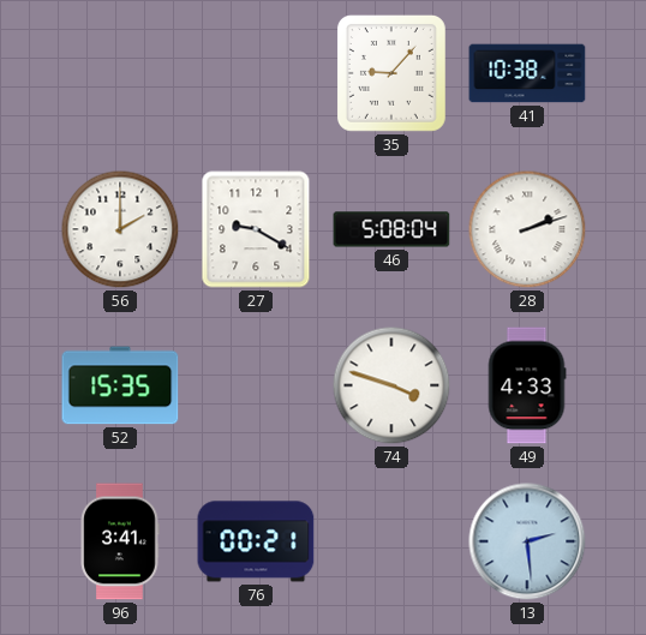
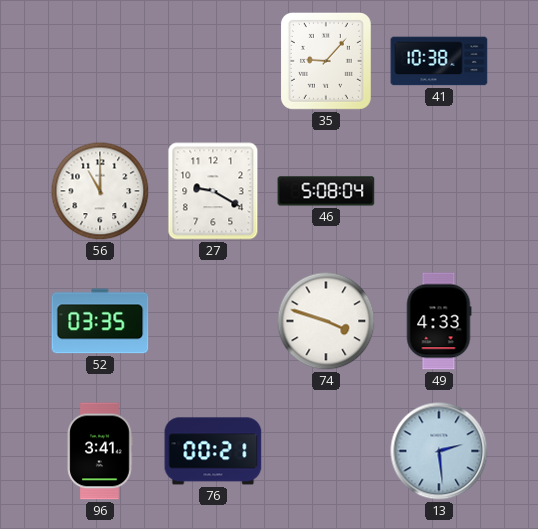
56: 2:00 -> 11:00 (100, 191)
28: 2:12 -> none (527, 229)
52: 15:35 -> 03:35 (100, 321)
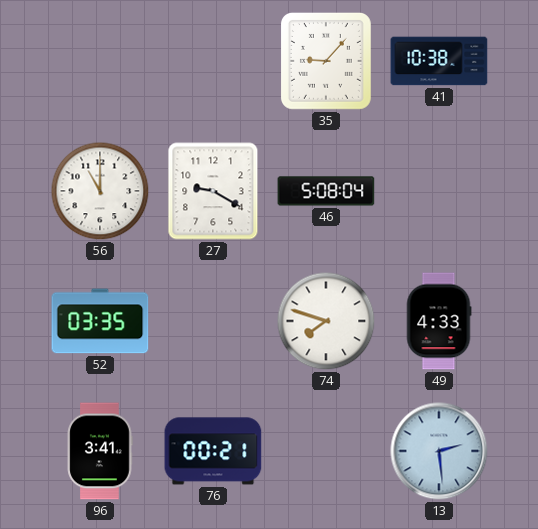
74: 3:48 -> 7:48 (326, 321)
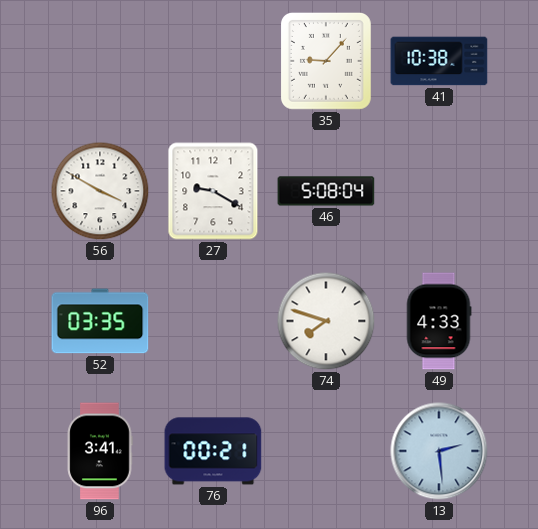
56: 11:00 -> 3:50 (100, 191)
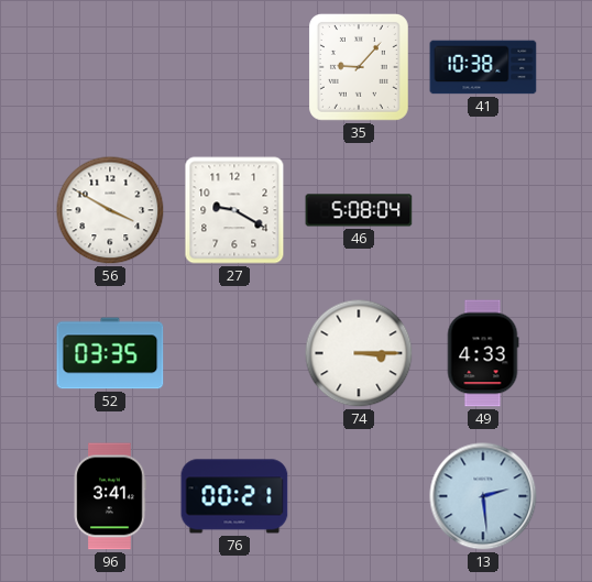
74: 7:48 -> 3:15 (359, 353)
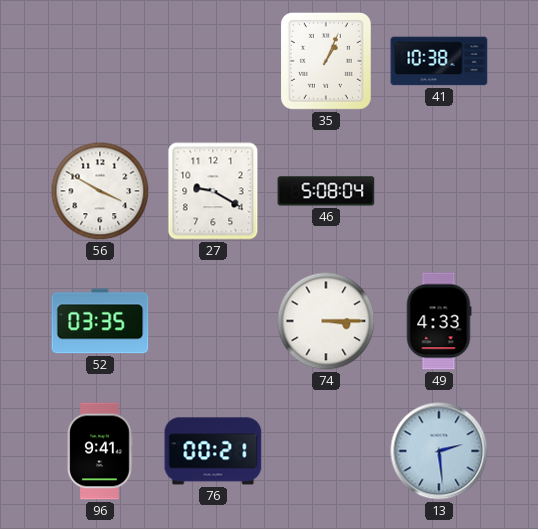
35: 9:07 -> 1:04 (326, 61)
96: 3:41 -> 9:41 (100, 451)
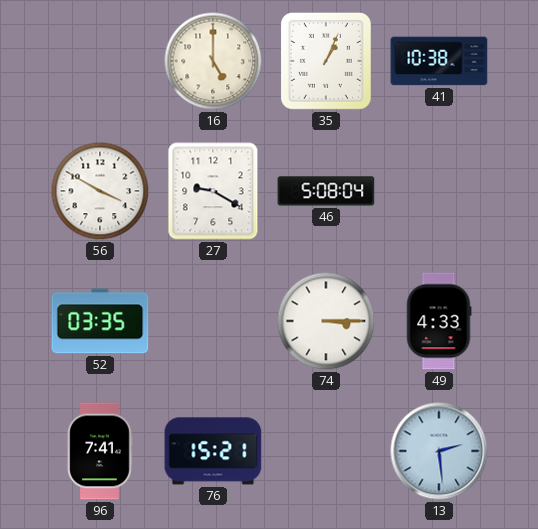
16: none -> 5:00 (213, 61)
96: 9:41 -> 7:41 (100, 451)
76: 00:21 -> 15:21 (213, 451)
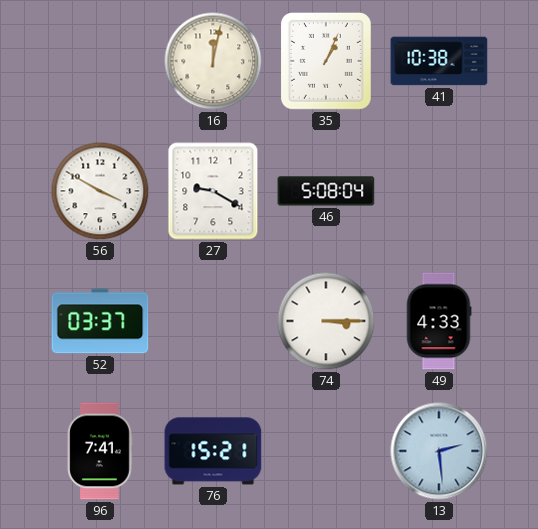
16: 5:00 -> 12:02 (213, 61)
52: 03:35 -> 03:37 (100, 321)
